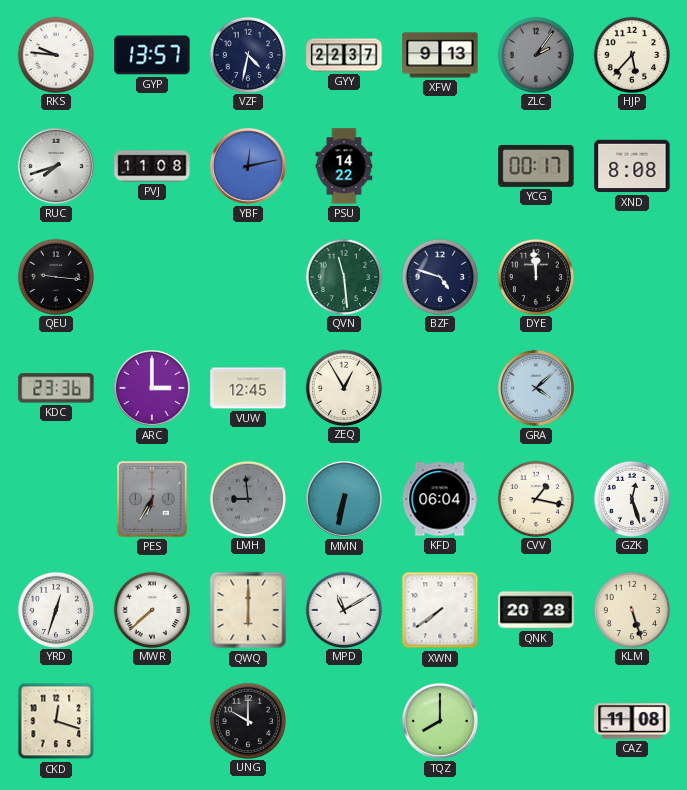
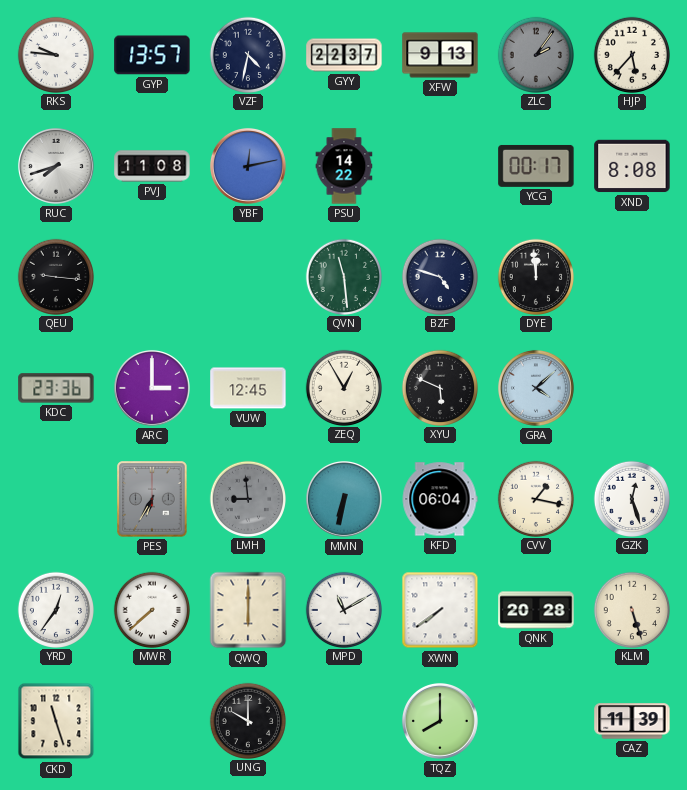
XYU: none -> 5:49 (439, 387)
YRD: 12:33 -> 12:36 (55, 609)
CKD: 12:18 -> 11:27 (56, 721)
CAZ: 11:08 -> 11:39 (632, 721)
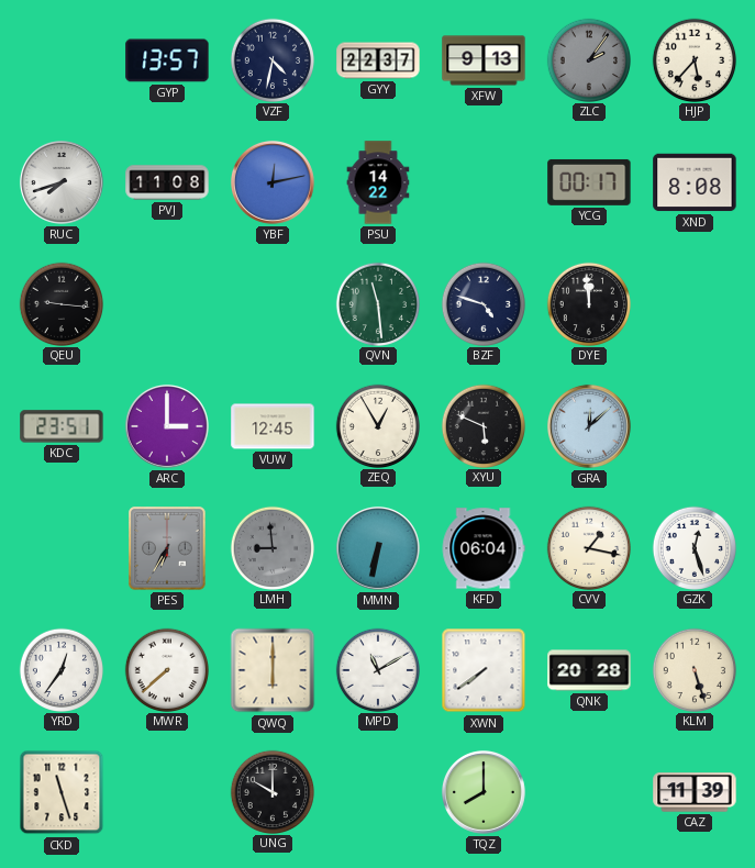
RKS: 9:46 -> none (55, 54)
KDC: 23:36 -> 23:51 (62, 426)
GRA: 4:08 -> 12:08 (589, 426)
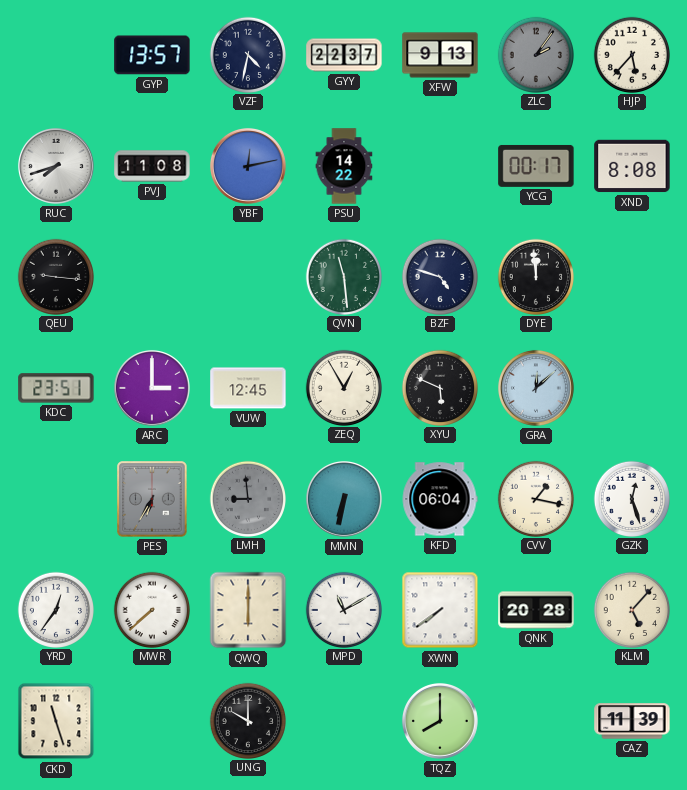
KLM: 5:27 -> 5:07 (631, 609)
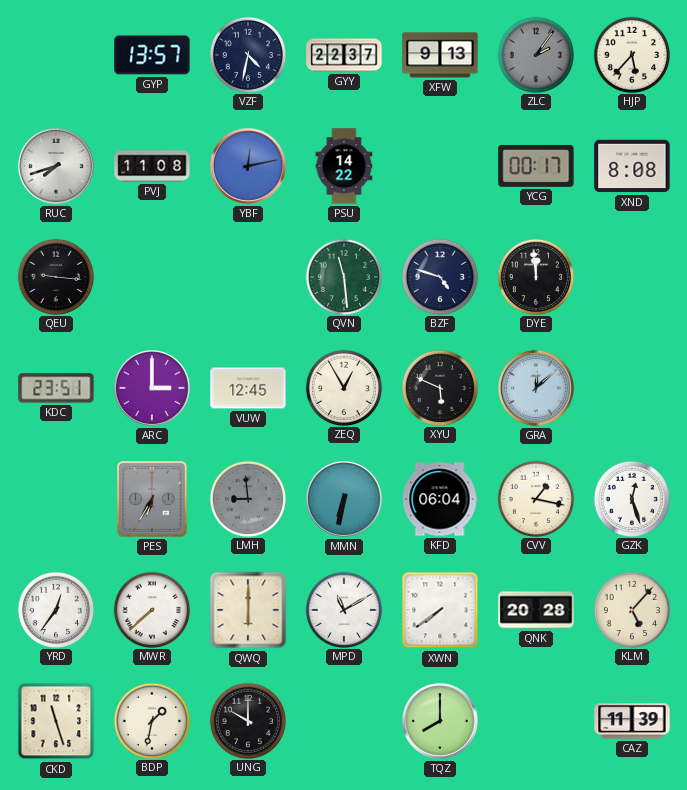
BDP: none -> 1:32 (151, 720)
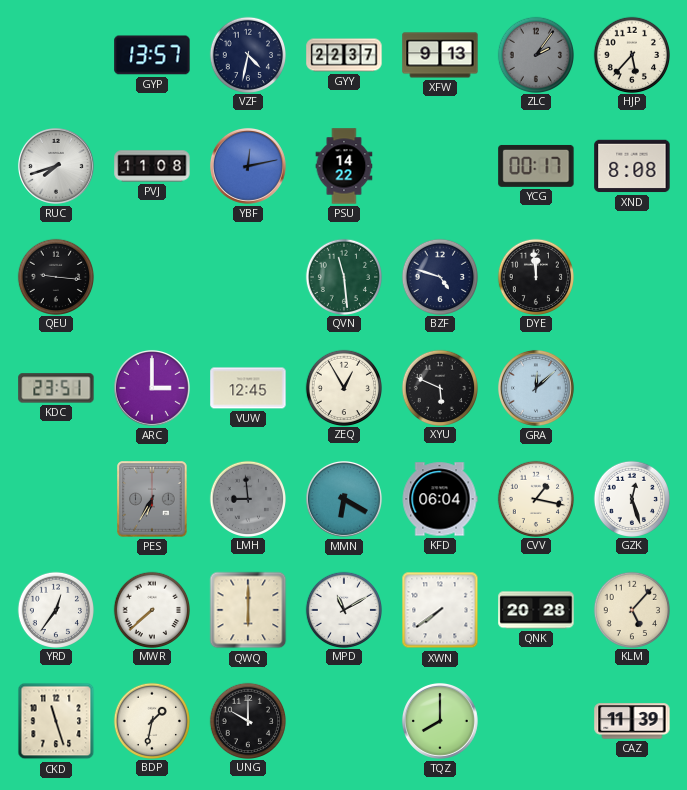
MMN: 6:32 -> 6:20 (344, 499)
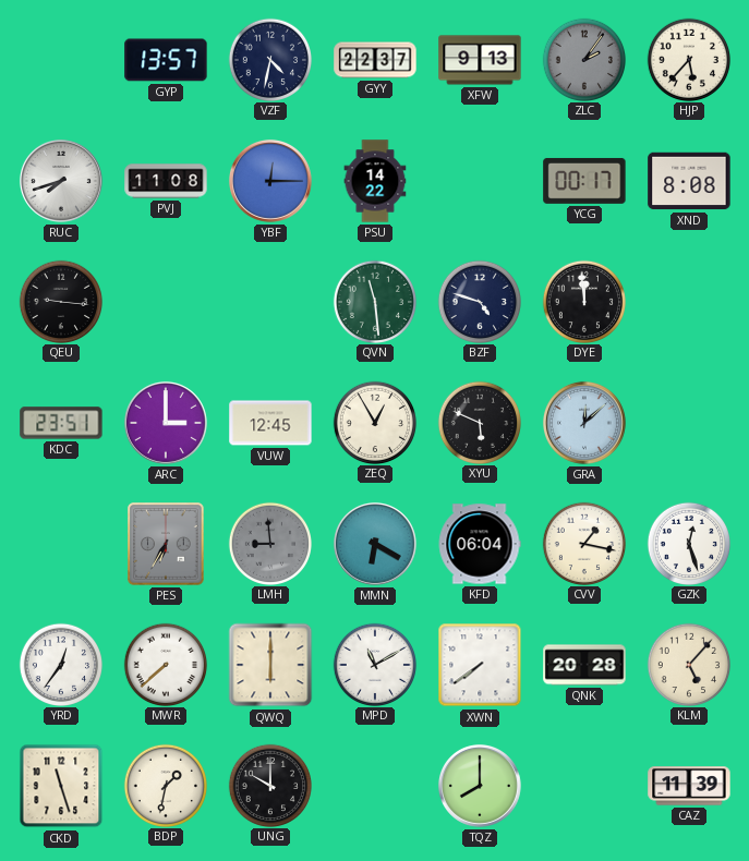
YBF: 12:13 -> 12:15 (270, 181)
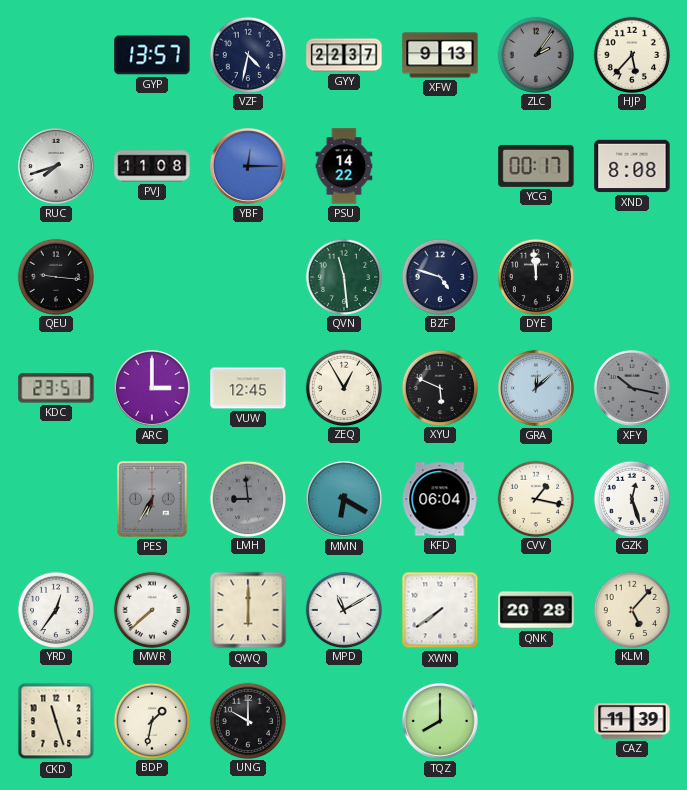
XFY: none -> 10:17 (632, 388)
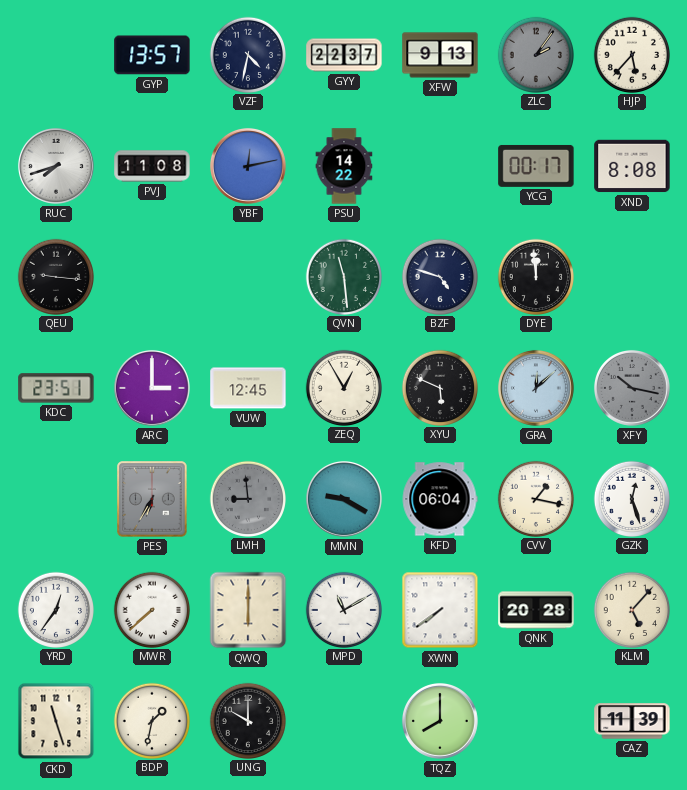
YBF: 12:15 -> 12:13 (248, 166)
MMN: 6:20 -> 9:20 (344, 499)
